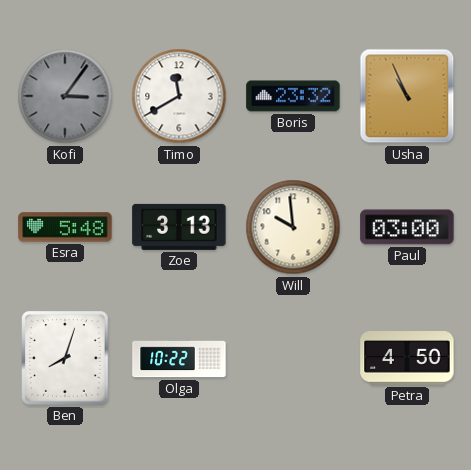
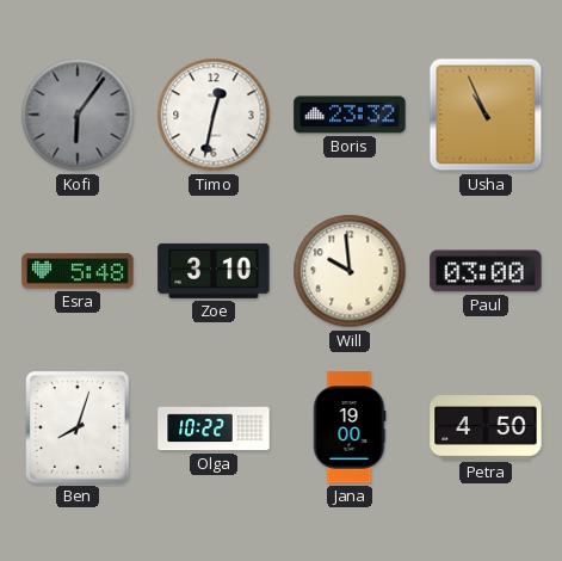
Kofi: 3:06 -> 6:06 (78, 115)
Timo: 11:40 -> 12:32 (214, 115)
Zoe: 3:13 -> 3:10 (214, 271)
Jana: none -> 19:00 (350, 427)
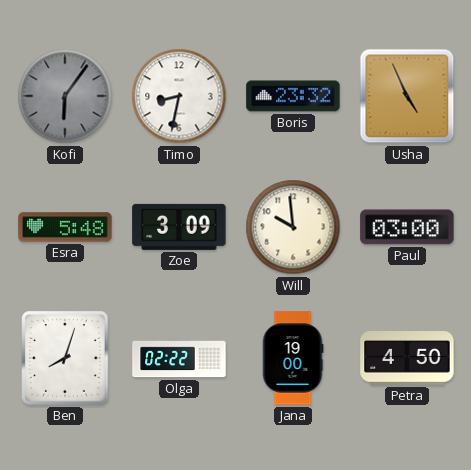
Timo: 12:32 -> 8:32 (179, 96)
Usha: 10:56 -> 4:56 (407, 96)
Zoe: 3:10 -> 3:09 (179, 227)
Olga: 10:22 -> 02:22 (179, 358)
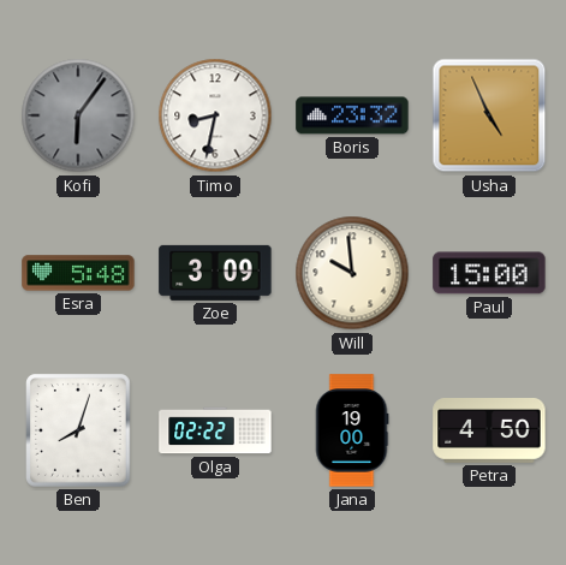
Paul: 03:00 -> 15:00 (489, 273)
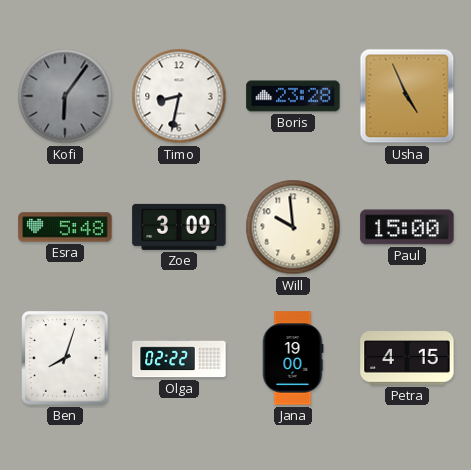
Boris: 23:32 -> 23:28 (293, 96)
Petra: 4:50 -> 4:15 (407, 359)
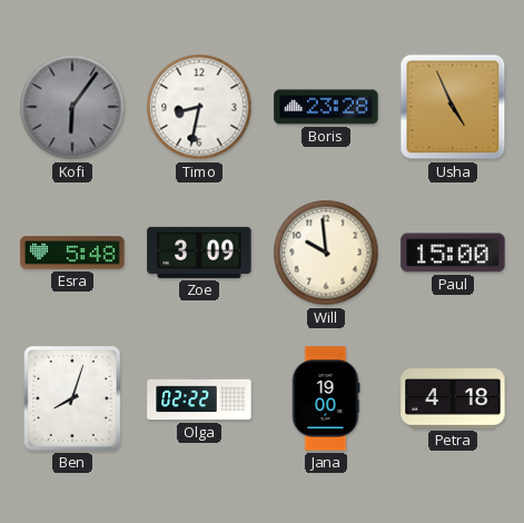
Petra: 4:15 -> 4:18 (453, 399)
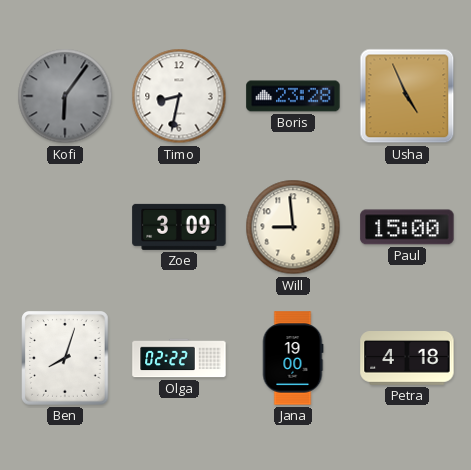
Esra: 5:48 -> none (72, 253)
Will: 9:59 -> 8:59 (293, 227)
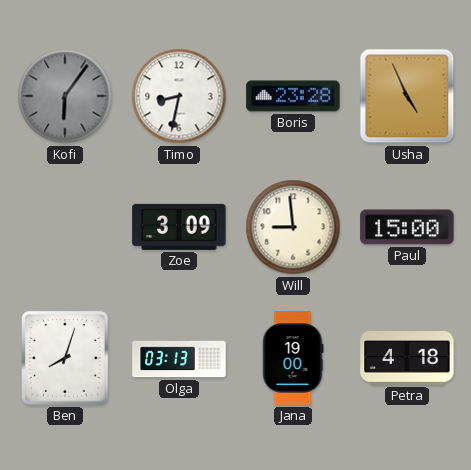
Olga: 02:22 -> 03:13 (179, 358)
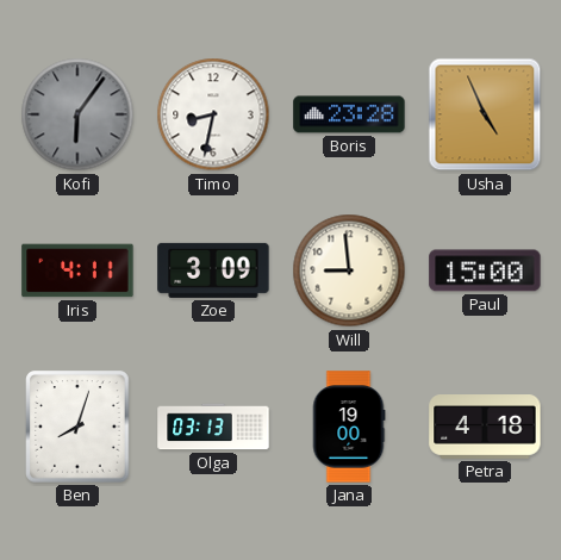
Iris: none -> 4:11 (77, 270)
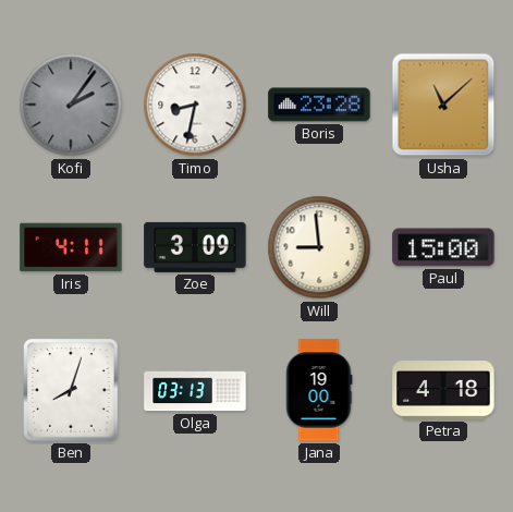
Kofi: 6:06 -> 2:06 (71, 105)
Usha: 4:56 -> 11:08 (443, 105)
